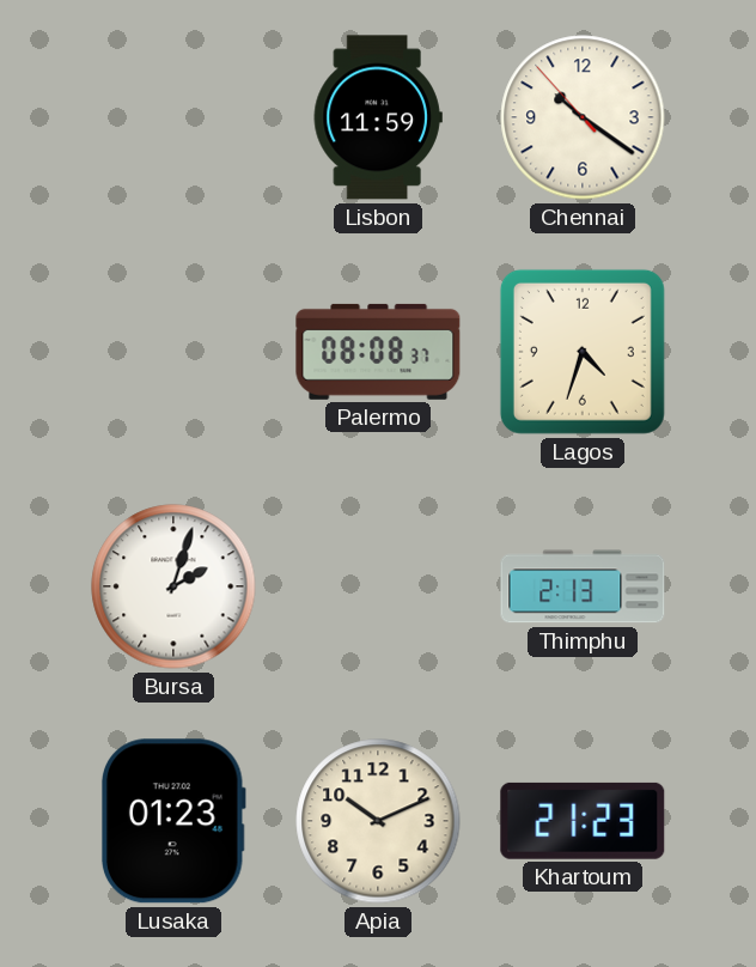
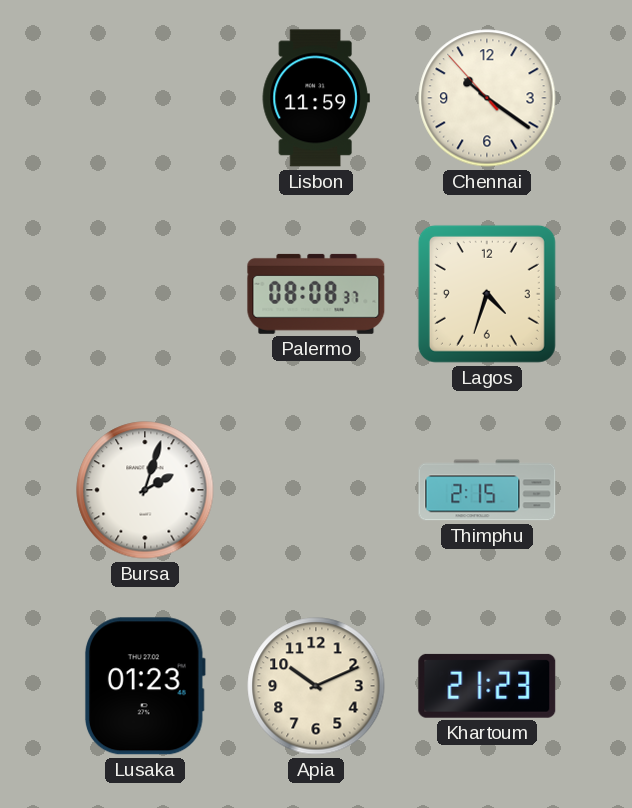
Thimphu: 2:13 -> 2:15 (487, 490)
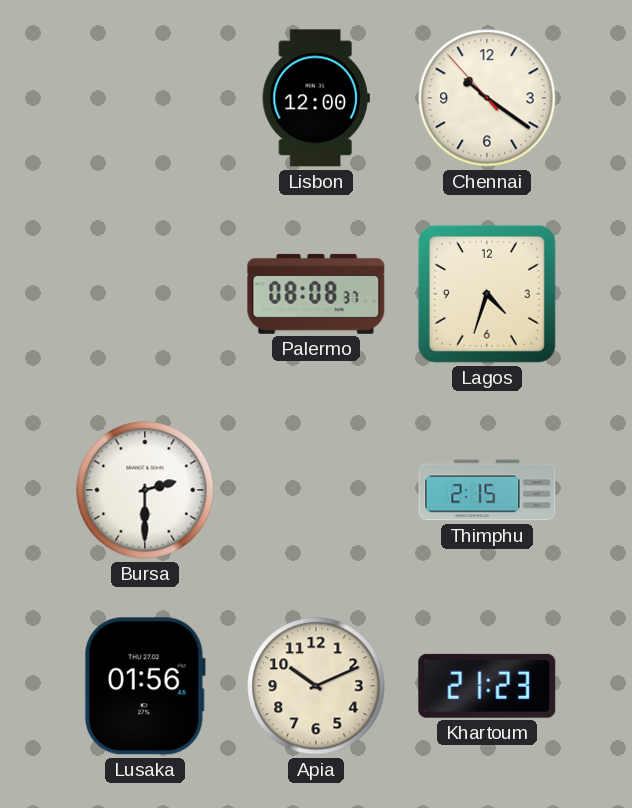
Lisbon: 11:59 -> 12:00 (316, 98)
Bursa: 2:03 -> 2:30 (145, 490)
Lusaka: 01:23 -> 01:56 (145, 686)
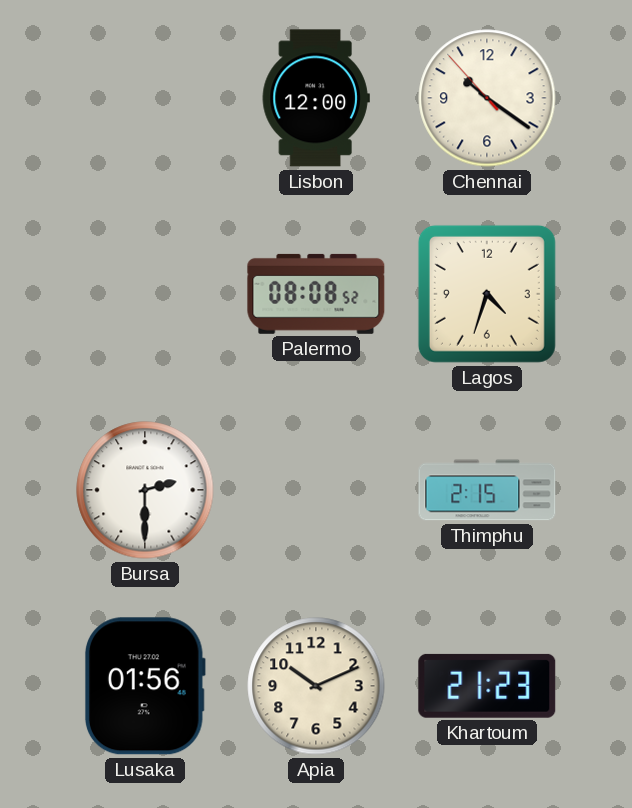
Palermo: 08:08:37 -> 08:08:52 (316, 294)
